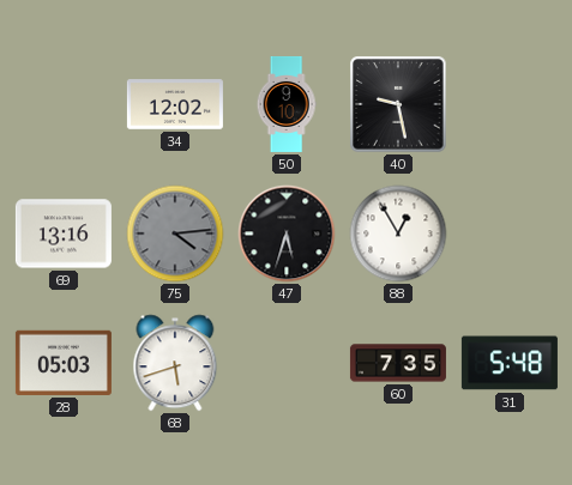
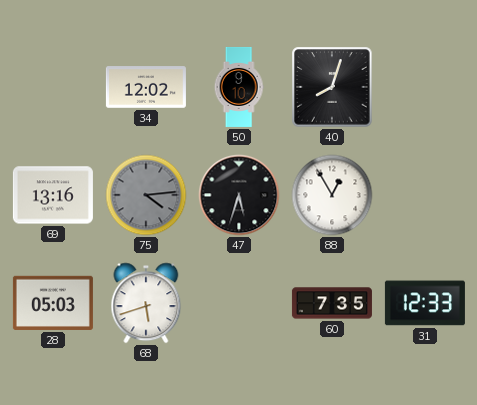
40: 9:28 -> 8:03 (332, 87)
31: 5:48 -> 12:33 (425, 303)
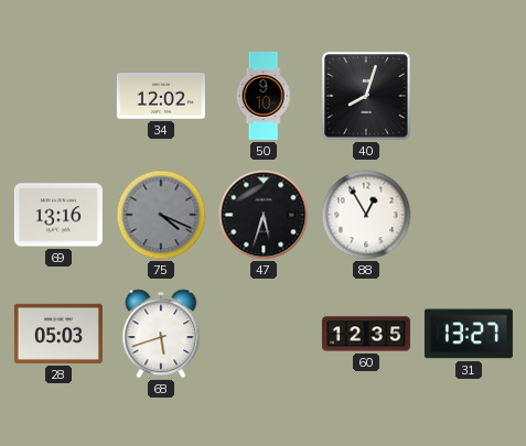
75: 4:14 -> 4:19 (161, 215)
60: 7:35 -> 12:35 (366, 334)
31: 12:33 -> 13:27 (469, 334)
